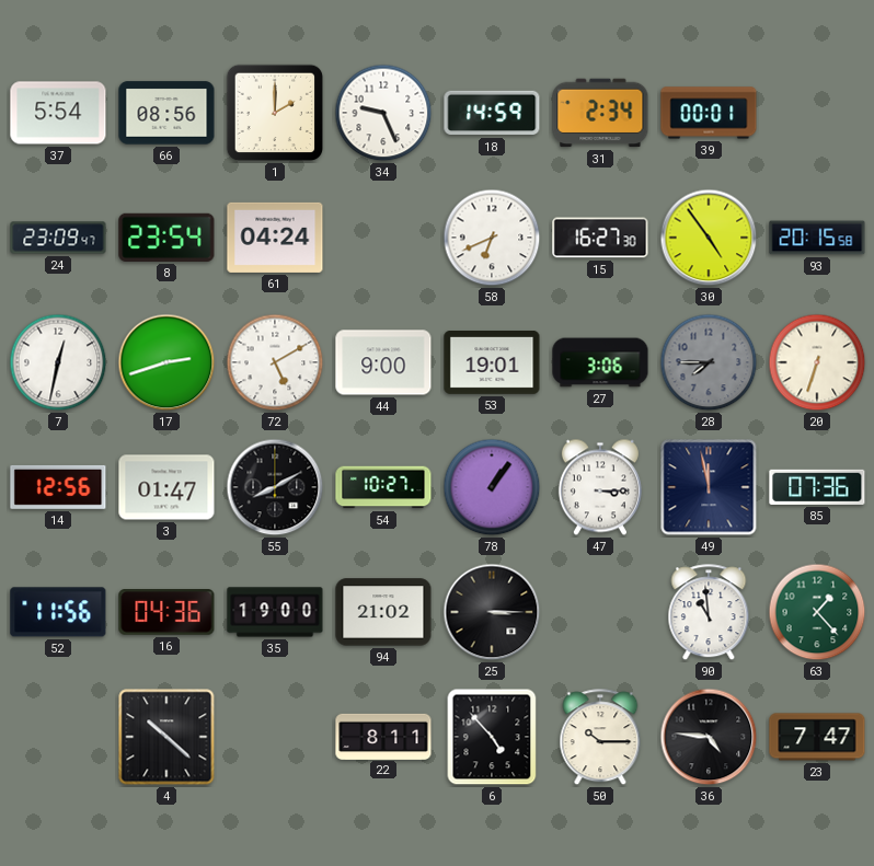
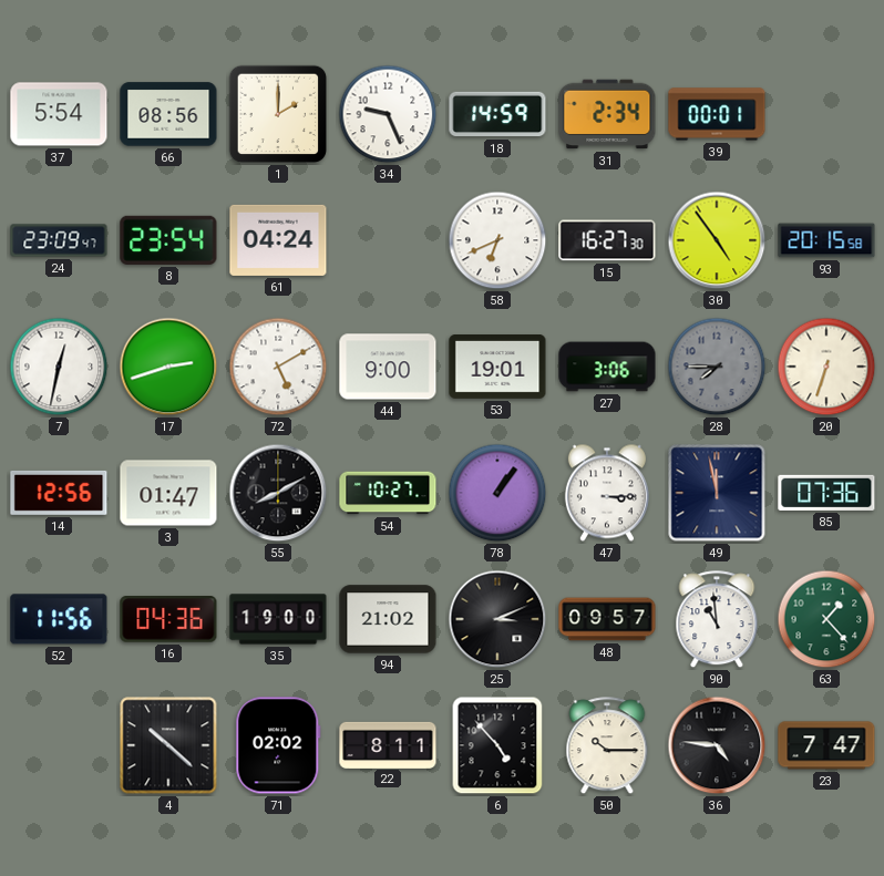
25: 3:15 -> 3:11 (497, 619)
48: none -> 09:57 (607, 619)
71: none -> 02:02 (278, 745)
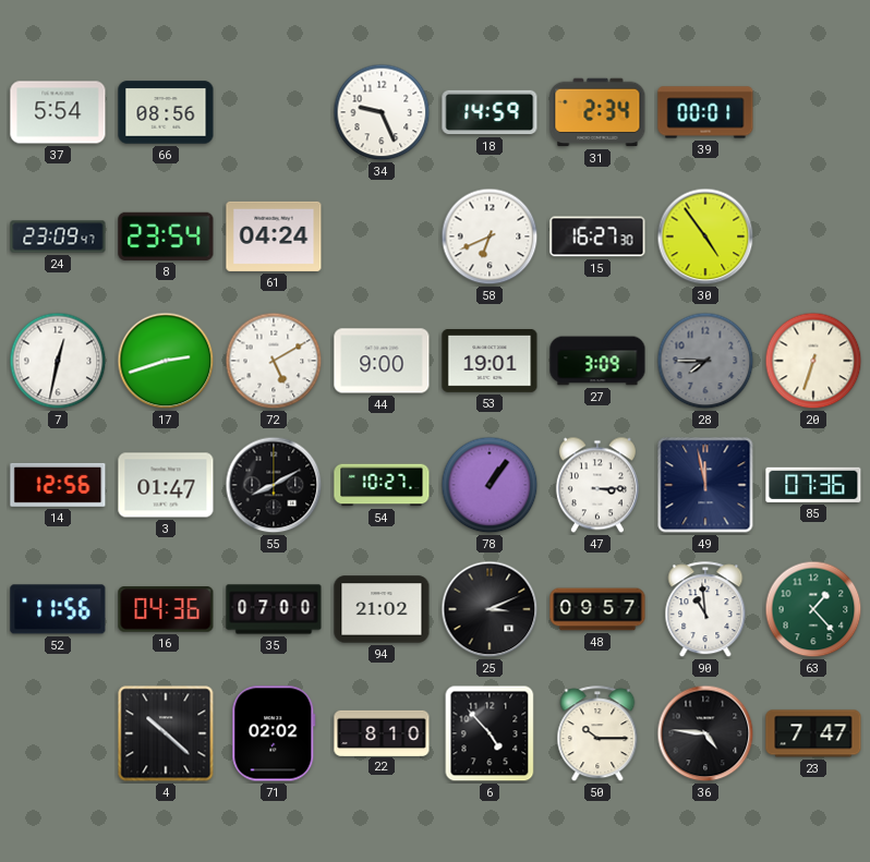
1: 2:00 -> none (278, 114)
93: 20:15 -> none (826, 240)
27: 3:06 -> 3:09 (597, 361)
35: 19:00 -> 07:00 (274, 609)
22: 8:11 -> 8:10 (382, 732)
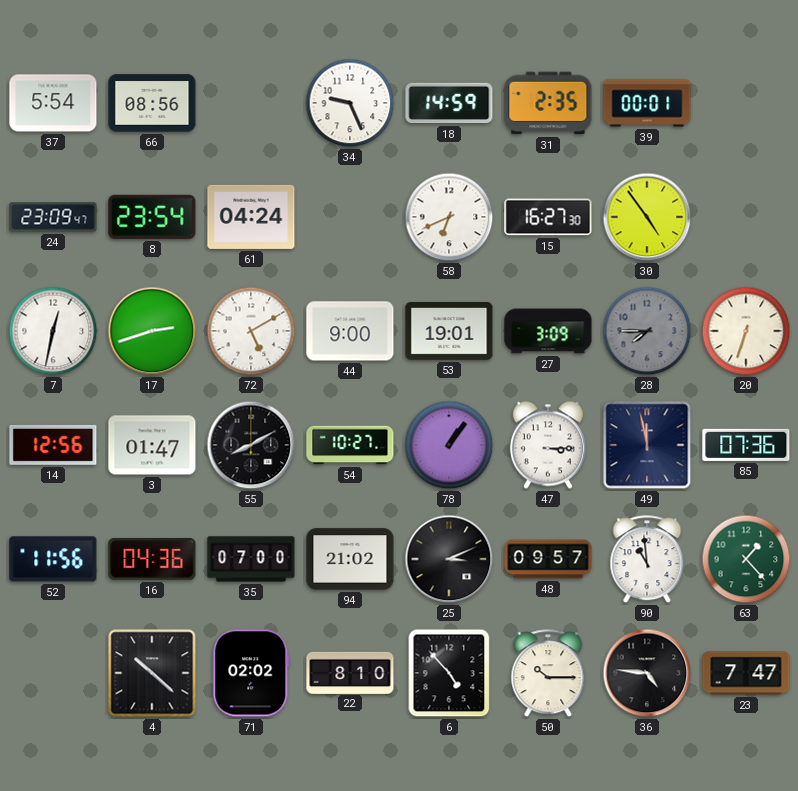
31: 2:34 -> 2:35 (548, 103)
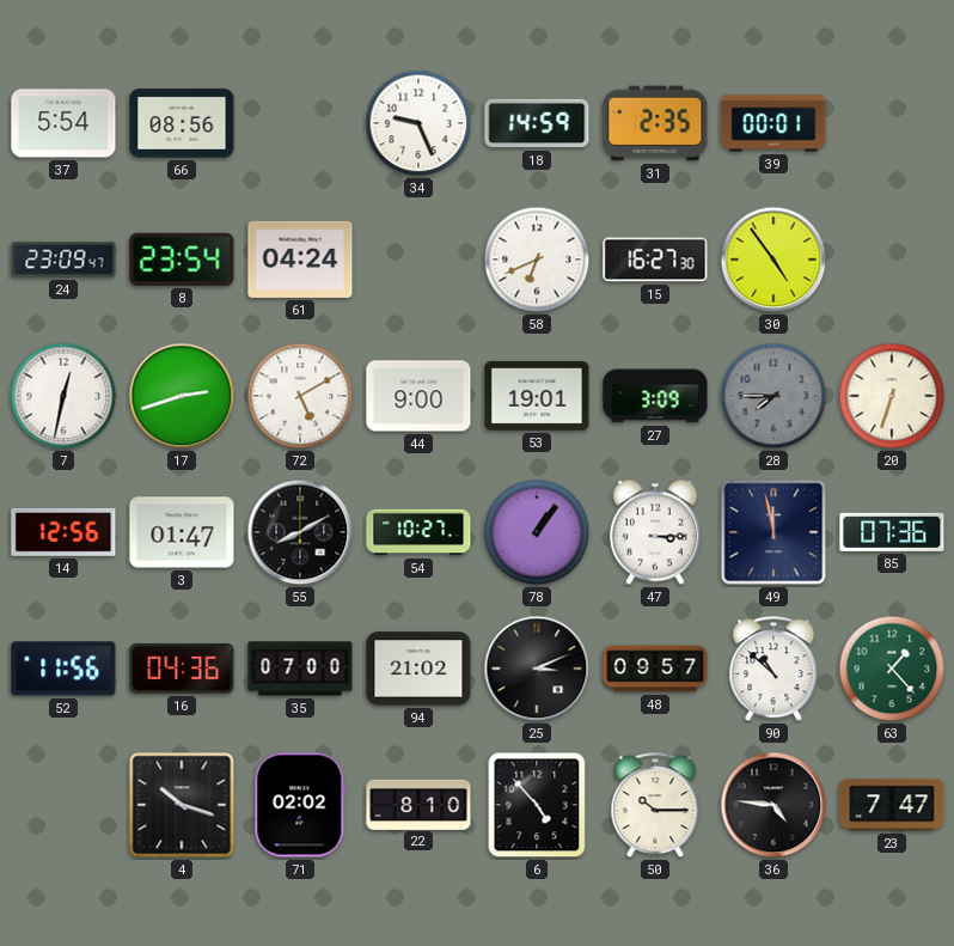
90: 10:59 -> 10:52 (773, 670)
4: 10:22 -> 10:18 (182, 805)
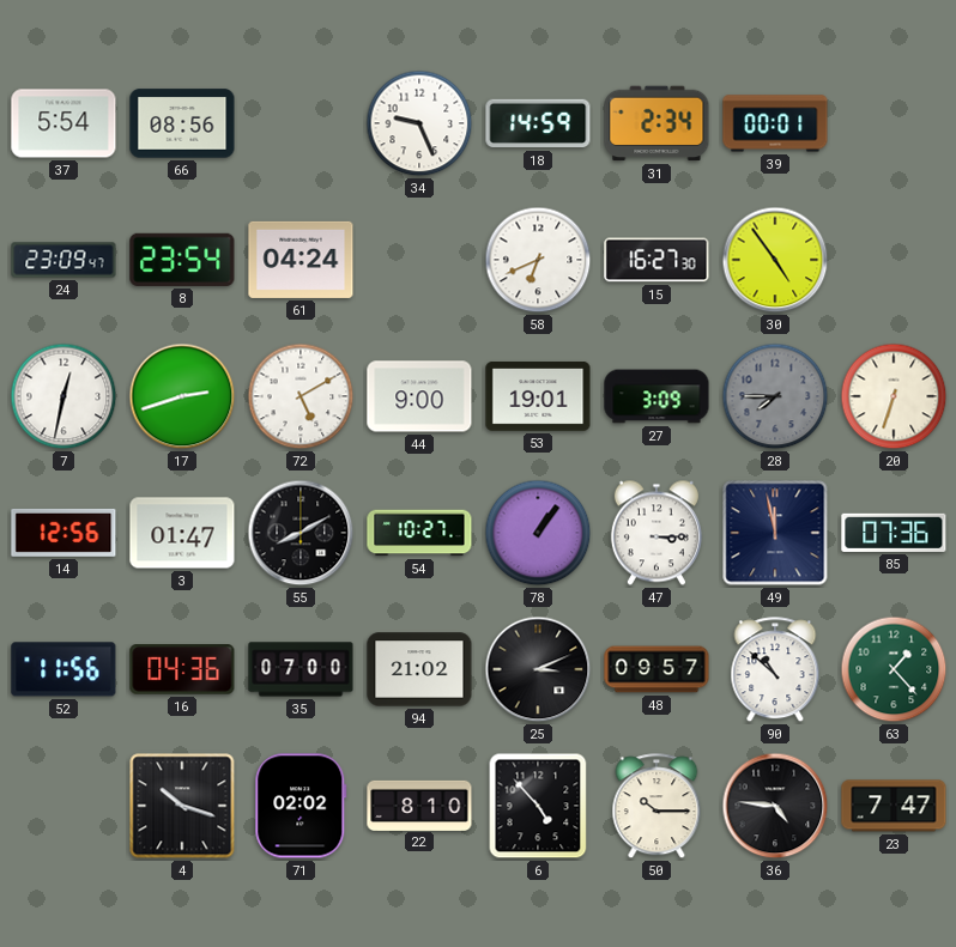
31: 2:35 -> 2:34 (657, 123)
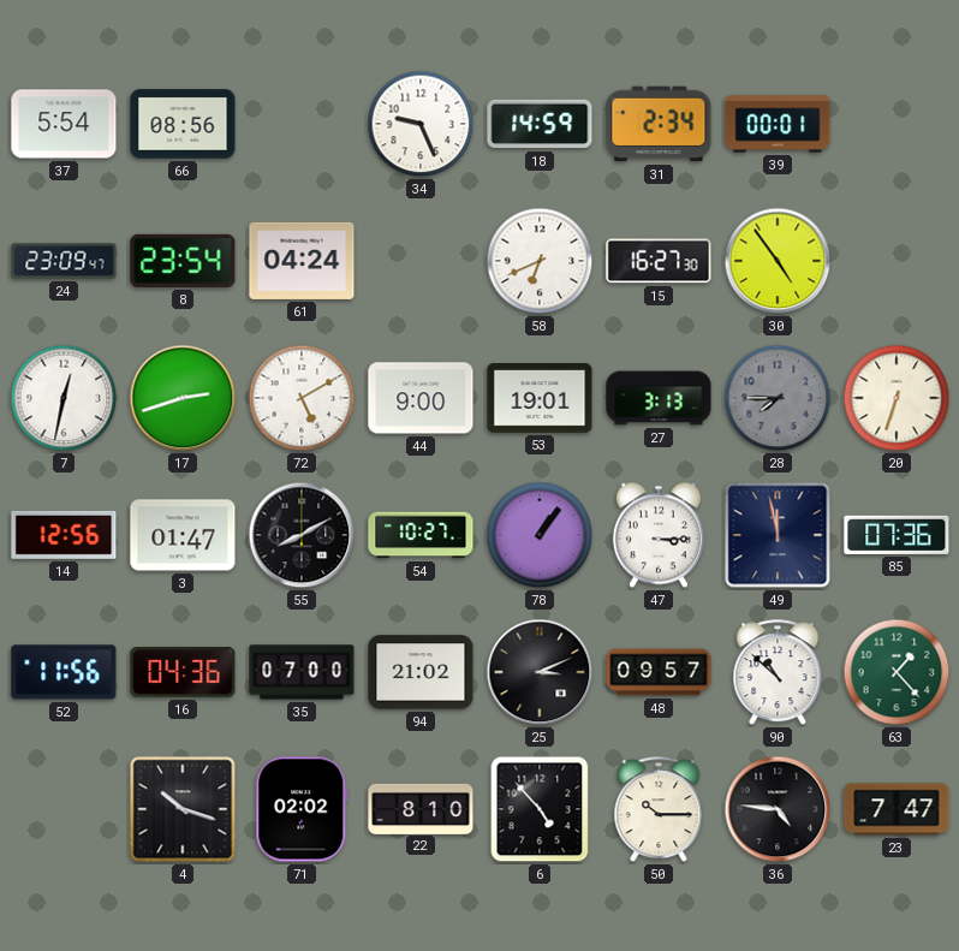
27: 3:09 -> 3:13 (659, 398)
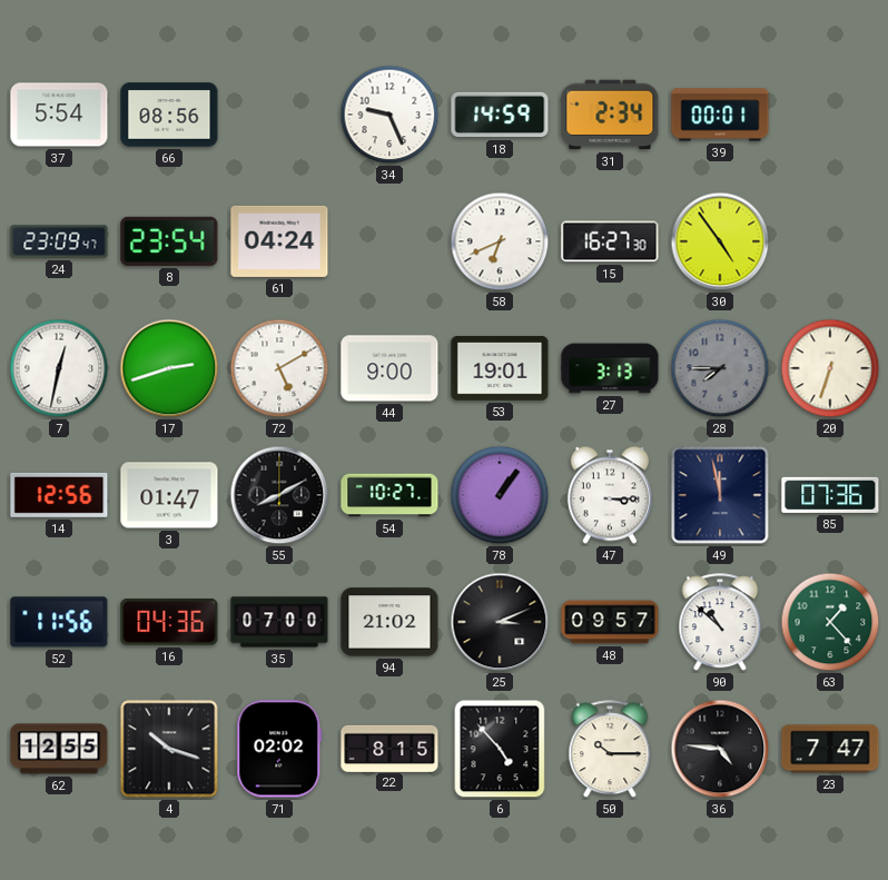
62: none -> 12:55 (59, 749)
22: 8:10 -> 8:15 (389, 748)
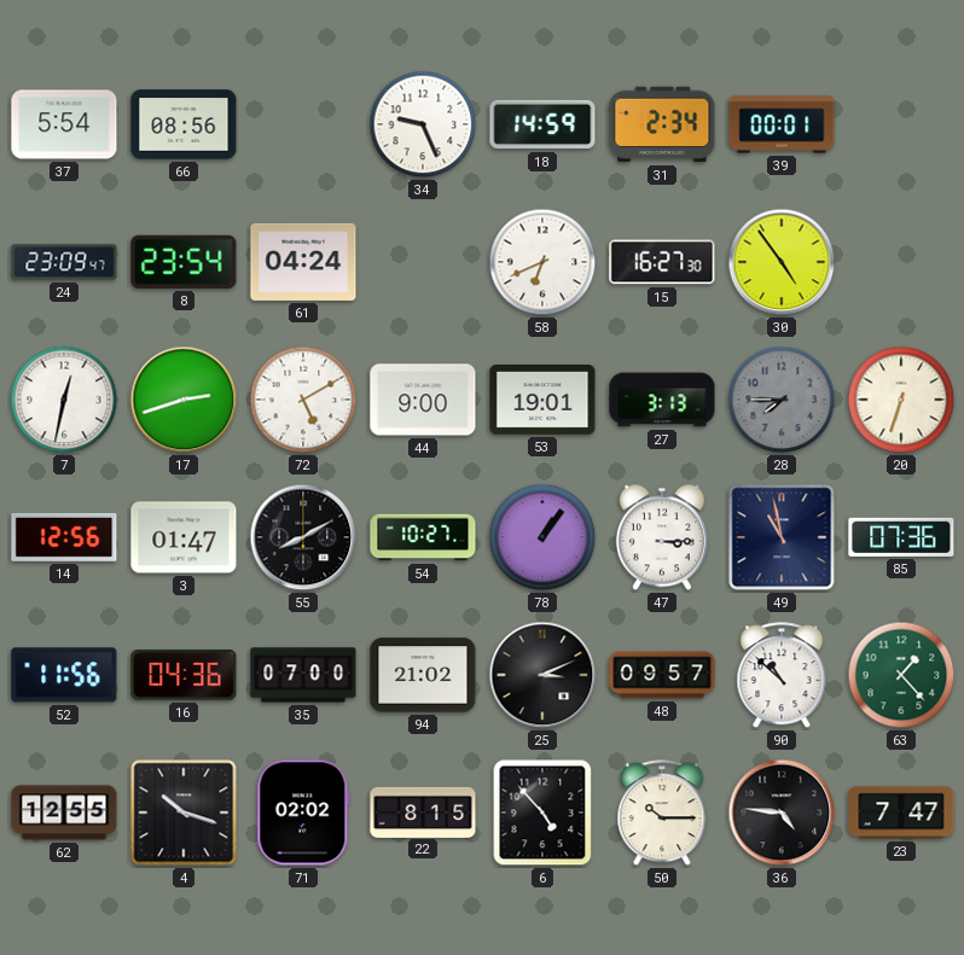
49: 11:58 -> 10:58 (782, 537)
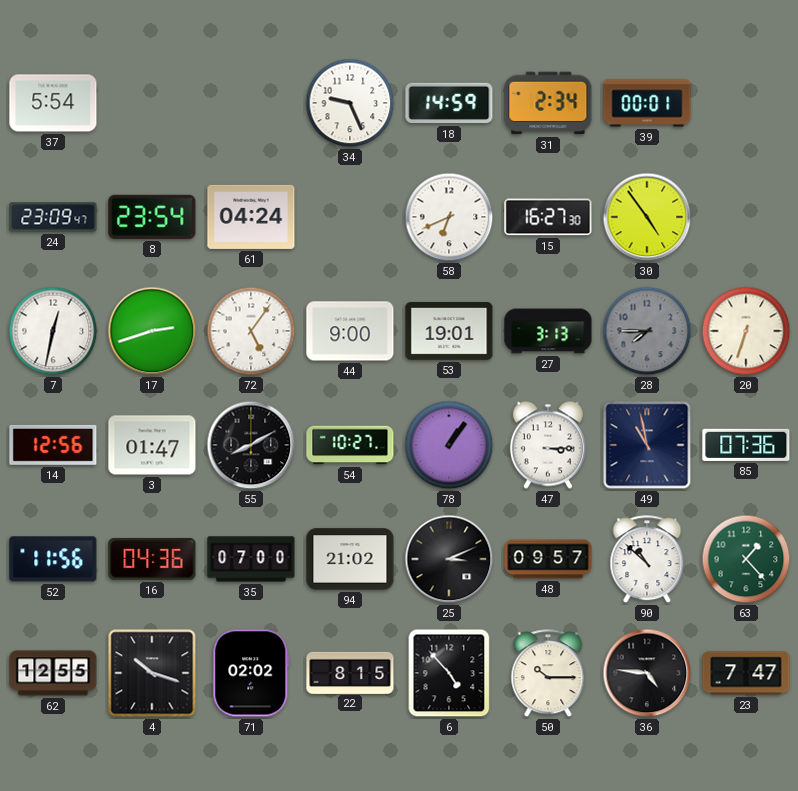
66: 08:56 -> none (184, 124)
72: 5:10 -> 5:06 (251, 331)
